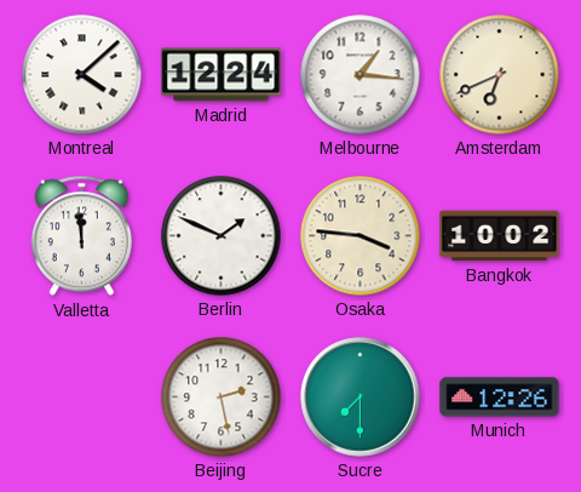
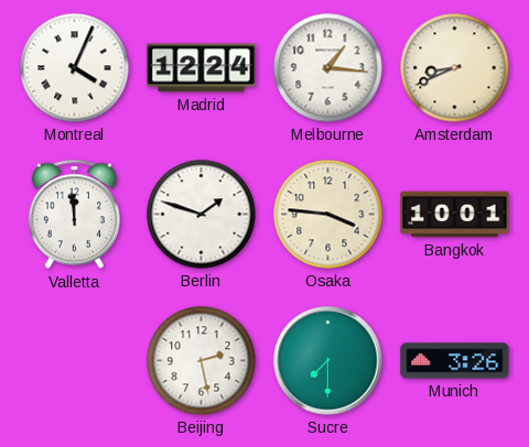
Montreal: 4:08 -> 4:04 (75, 68)
Amsterdam: 6:41 -> 8:41 (455, 68)
Berlin: 1:49 -> 1:48 (202, 215)
Bangkok: 10:02 -> 10:01 (455, 215)
Munich: 12:26 -> 3:26 (455, 361)
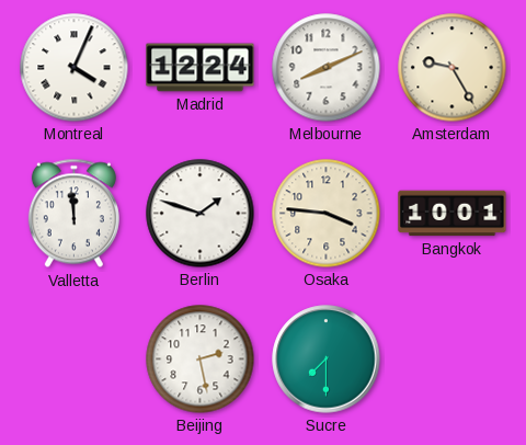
Melbourne: 1:16 -> 8:11 (327, 68)
Amsterdam: 8:41 -> 9:25 (453, 68)
Munich: 3:26 -> none (455, 361)
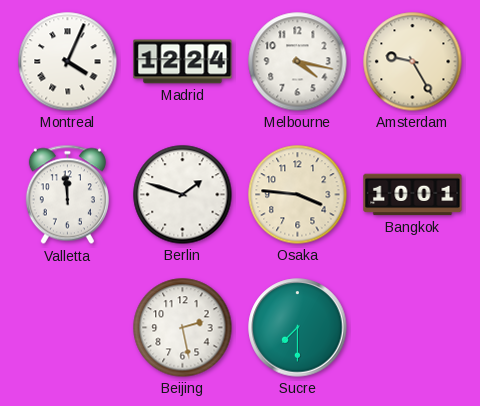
Melbourne: 8:11 -> 4:17 (298, 62)
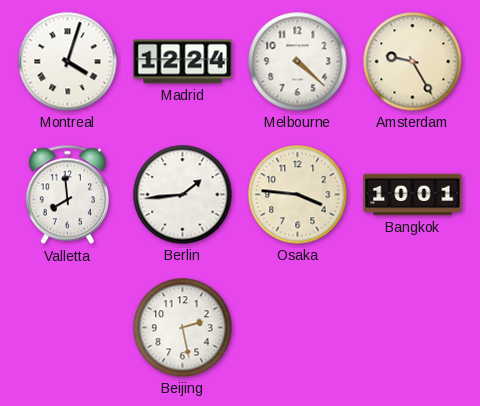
Montreal: 4:04 -> 4:03 (68, 62)
Melbourne: 4:17 -> 4:22 (298, 62)
Valletta: 11:59 -> 7:59 (67, 195)
Berlin: 1:48 -> 1:44 (183, 195)
Sucre: 7:30 -> none (298, 328)
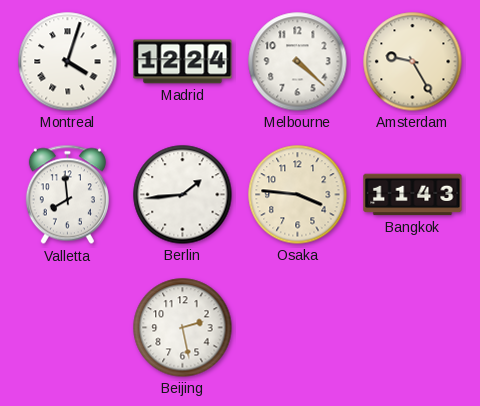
Bangkok: 10:01 -> 11:43 (413, 195)
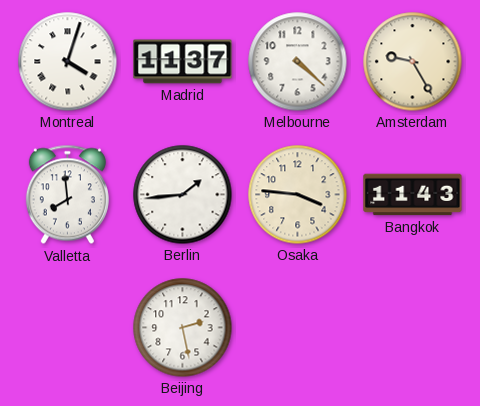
Madrid: 12:24 -> 11:37 (183, 62)
